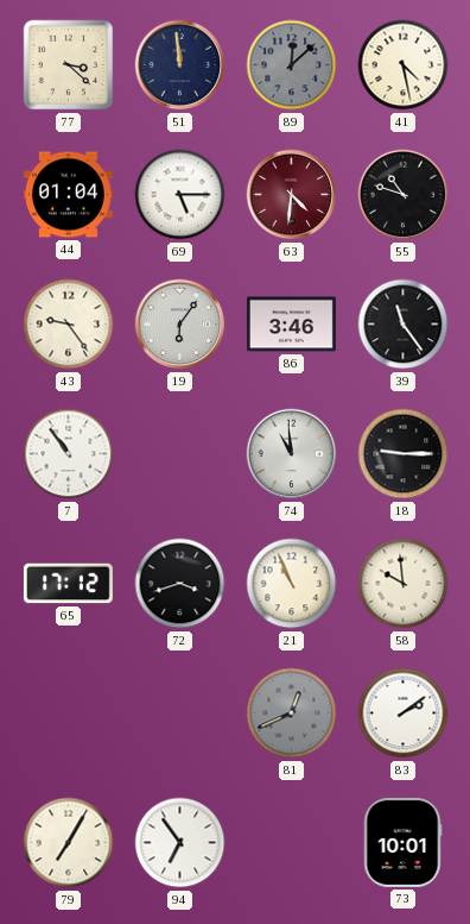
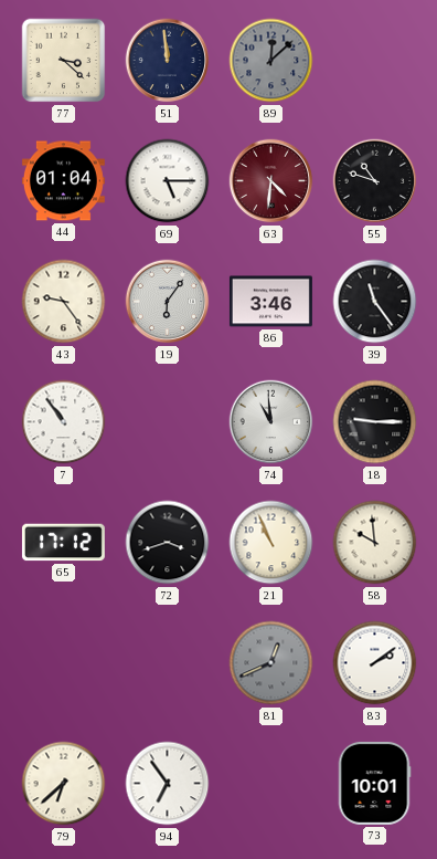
41: 4:28 -> none (404, 65)
79: 7:05 -> 6:38 (64, 784)
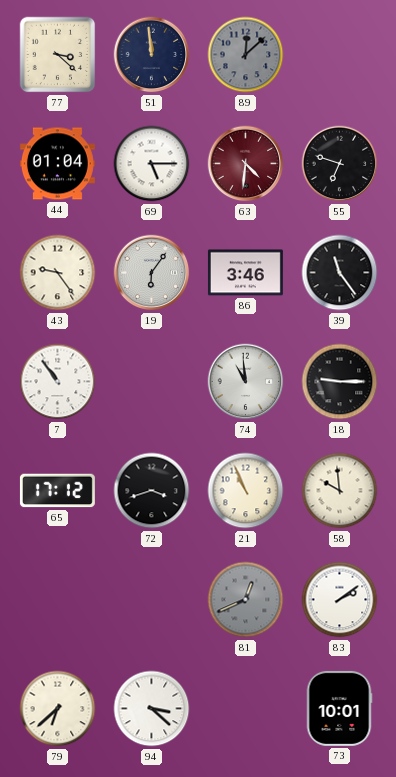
55: 10:48 -> 6:48 (340, 164)
94: 6:54 -> 3:22 (152, 709)
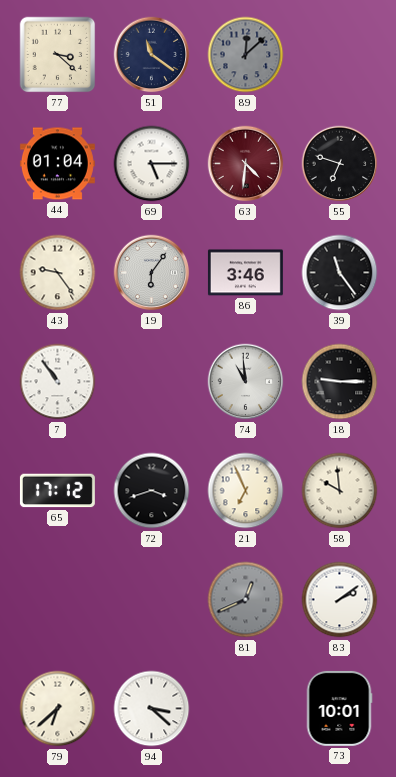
51: 11:59 -> 11:21 (152, 55)
21: 10:56 -> 6:56 (246, 491)
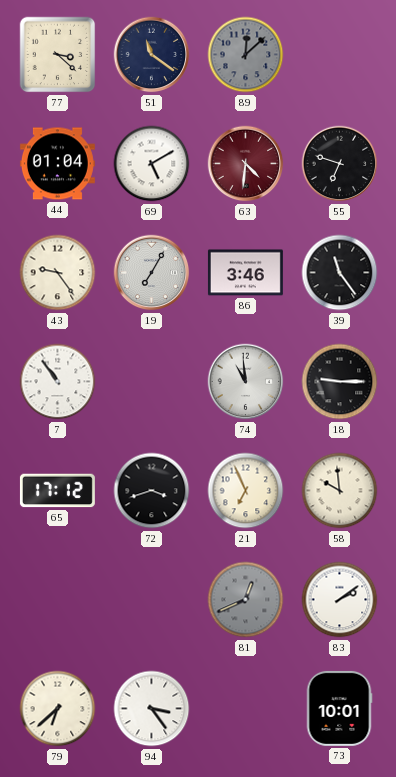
69: 5:15 -> 5:10 (152, 164)
19: 6:06 -> 7:05 (152, 273)
94: 3:22 -> 3:24 (152, 709)
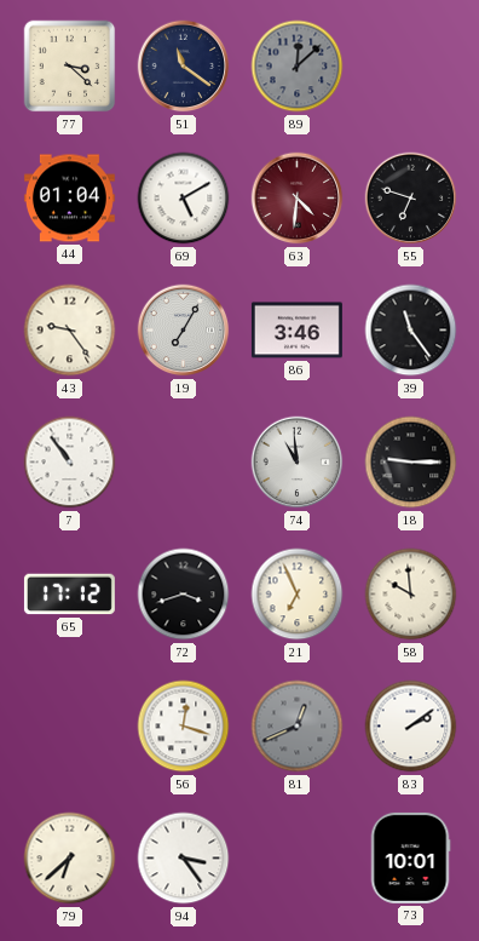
56: none -> 12:18 (184, 727)
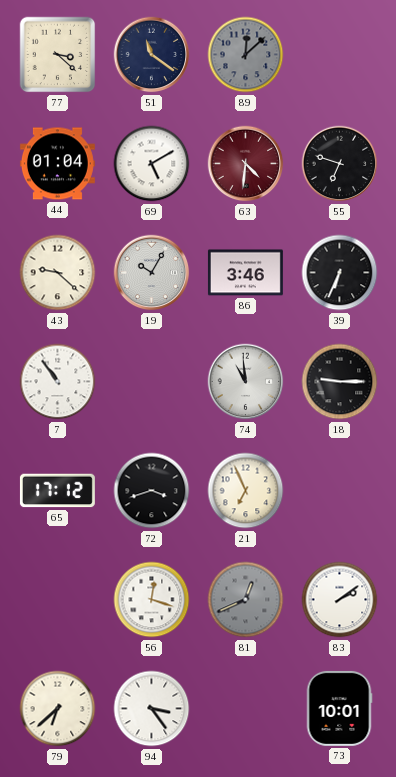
43: 9:24 -> 9:22 (58, 273)
19: 7:05 -> 10:05 (152, 273)
39: 11:24 -> 6:34 (340, 273)
58: 9:59 -> none (411, 595)
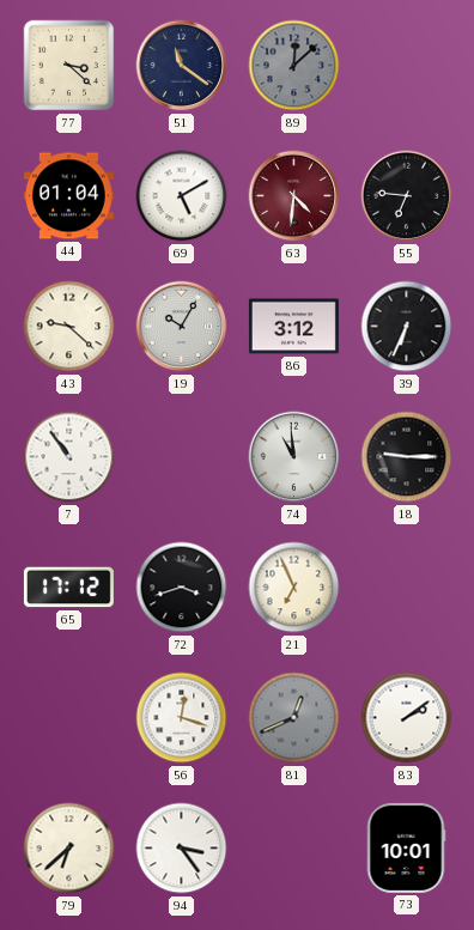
55: 6:48 -> 6:46 (407, 196)
86: 3:46 -> 3:12 (293, 327)
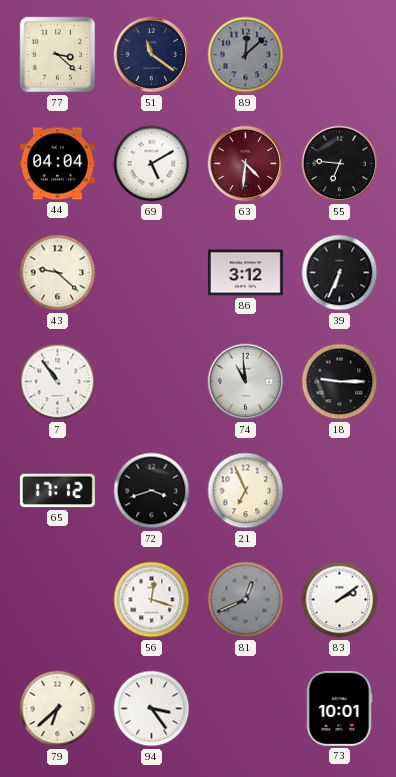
44: 01:04 -> 04:04 (57, 164)
19: 10:05 -> none (182, 327)
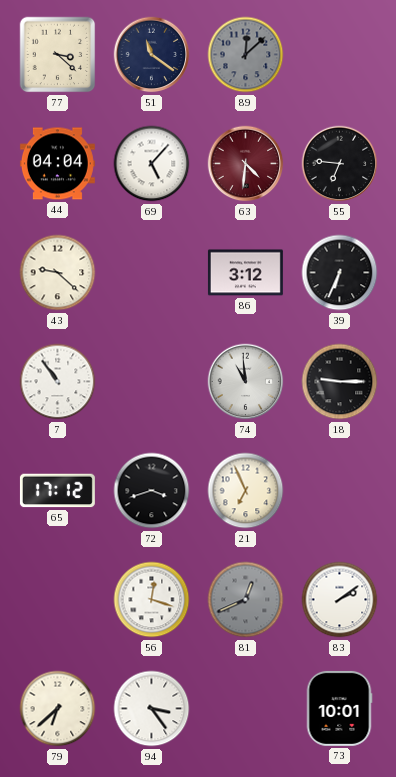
69: 5:10 -> 5:07 (152, 164)
